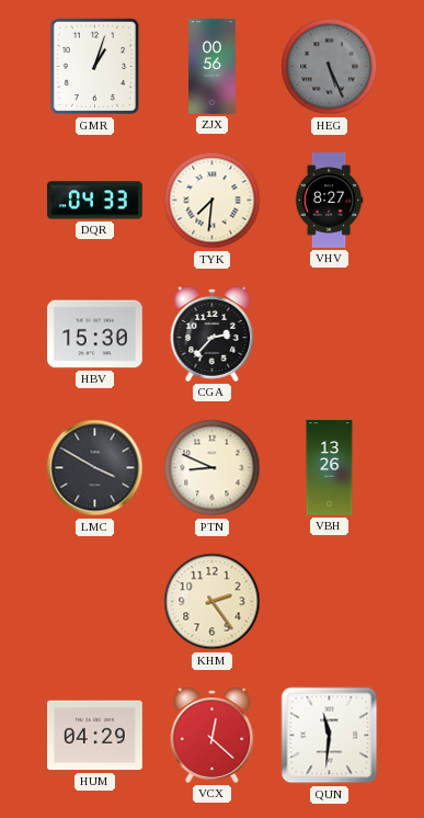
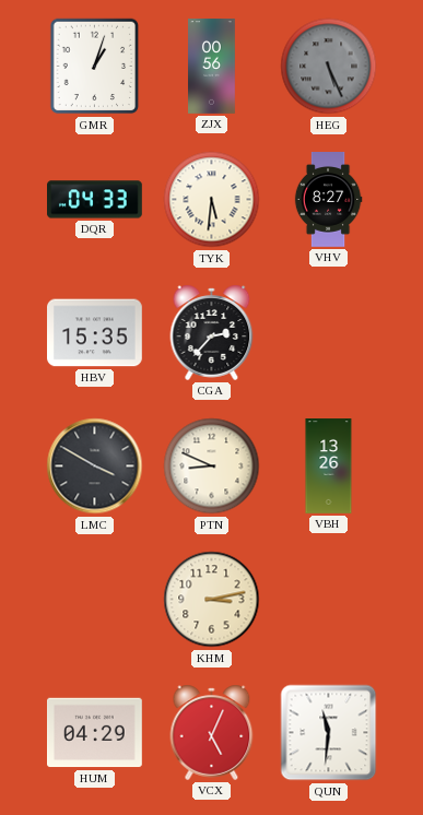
TYK: 7:31 -> 5:31 (212, 200)
HBV: 15:30 -> 15:35 (95, 333)
KHM: 2:24 -> 3:13 (212, 600)
VCX: 12:22 -> 5:04 (212, 732)
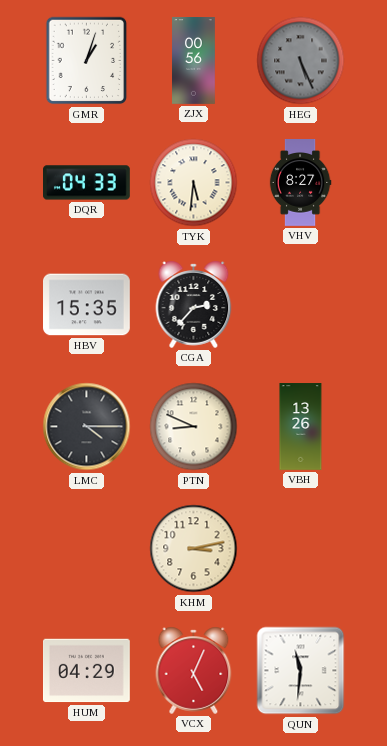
LMC: 3:50 -> 4:15 (87, 427)
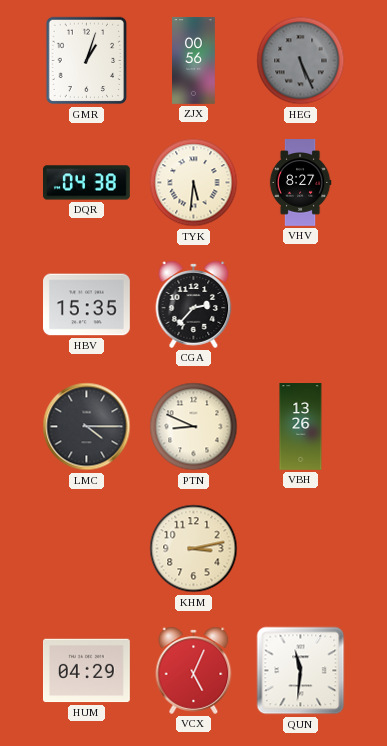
DQR: 04:33 -> 04:38 (87, 183)
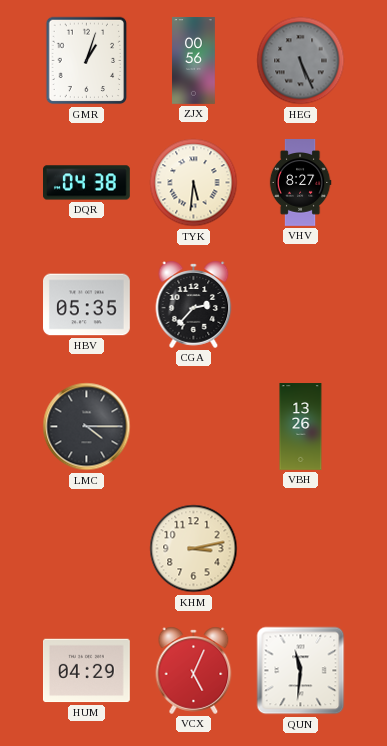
HBV: 15:35 -> 05:35 (87, 305)
PTN: 8:49 -> none (194, 427)
